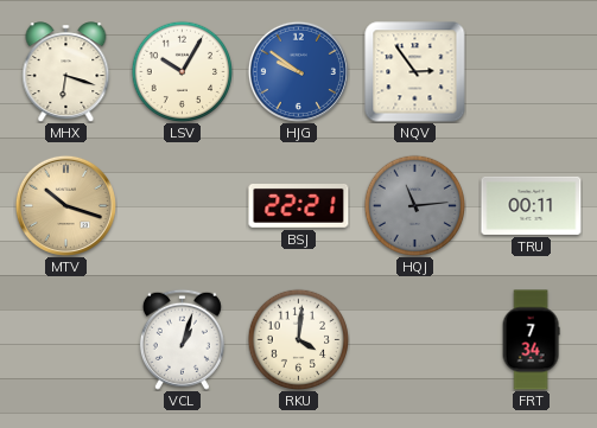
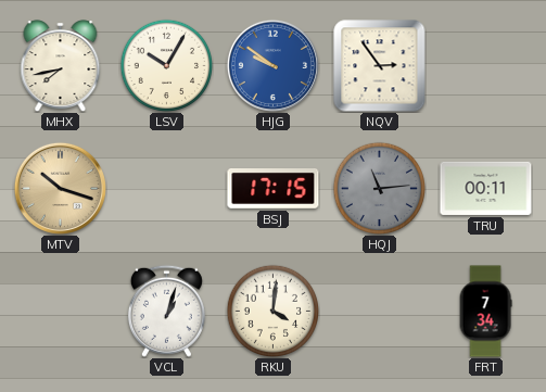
MHX: 6:18 -> 7:43 (61, 66)
BSJ: 22:21 -> 17:15 (274, 189)
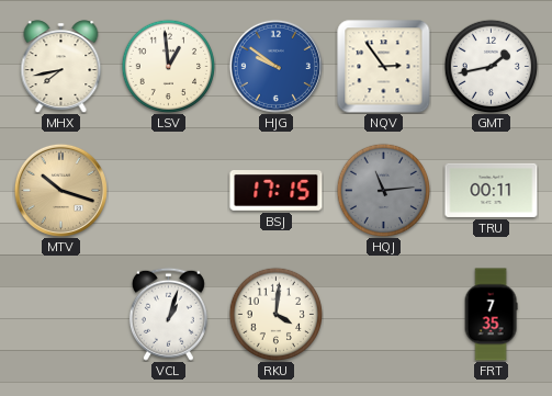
LSV: 10:05 -> 12:59 (168, 66)
GMT: none -> 1:43 (491, 66)
FRT: 7:34 -> 7:35 (491, 315)
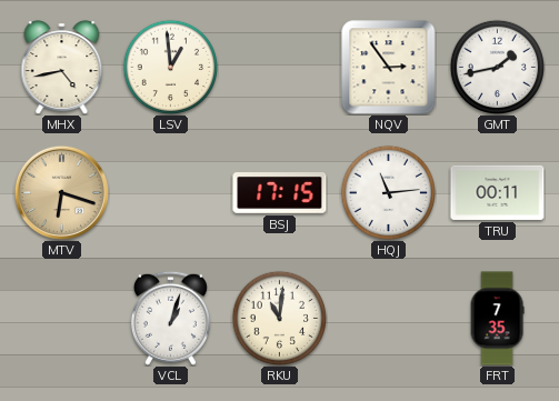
MHX: 7:43 -> 4:43 (62, 68)
HJG: 9:51 -> none (275, 66)
MTV: 10:18 -> 6:18 (61, 192)
HQJ dial: grey -> white (388, 192)
RKU: 4:01 -> 11:01 (279, 318)
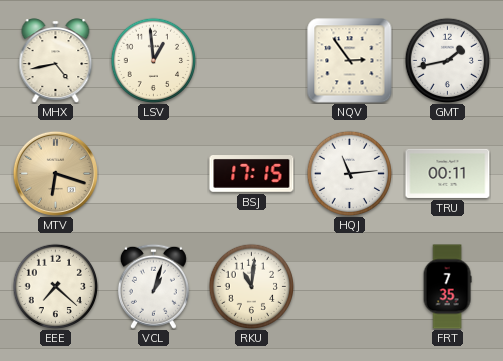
EEE: none -> 7:22 (55, 286)
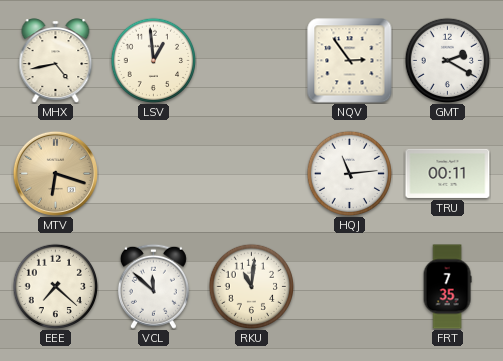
GMT: 1:43 -> 2:20 (447, 60)
BSJ: 17:15 -> none (252, 174)
VCL: 1:03 -> 11:52 (153, 286)
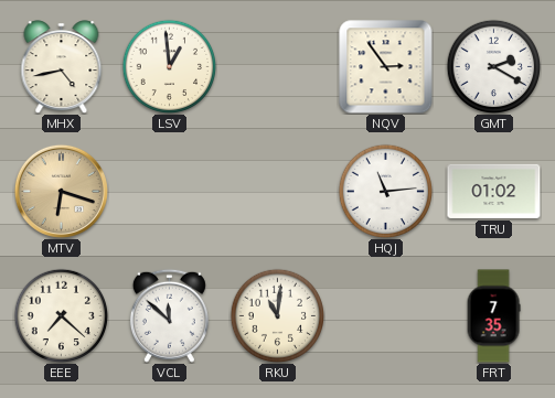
TRU: 00:11 -> 01:02 (494, 191)
